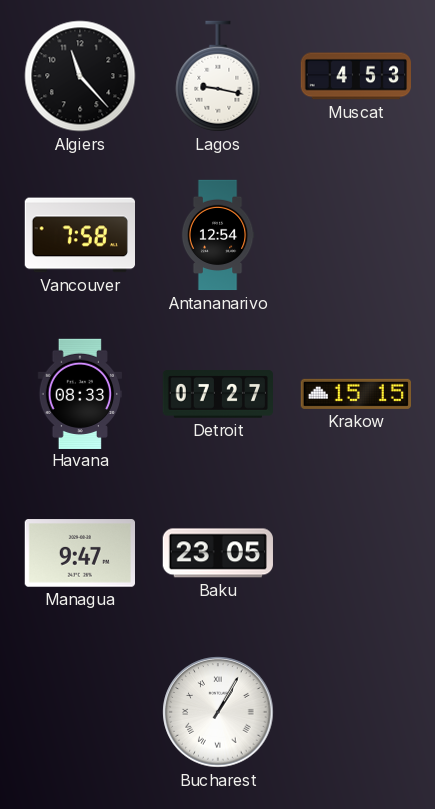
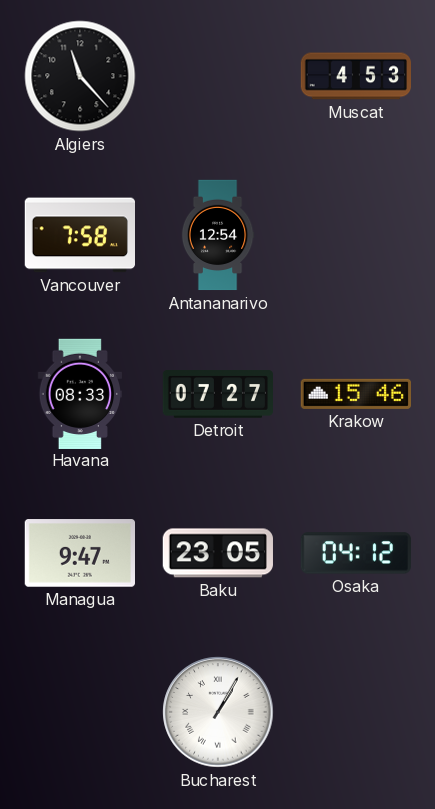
Lagos: 9:17 -> none (218, 76)
Krakow: 15:15 -> 15:46 (355, 394)
Osaka: none -> 04:12 (356, 553)
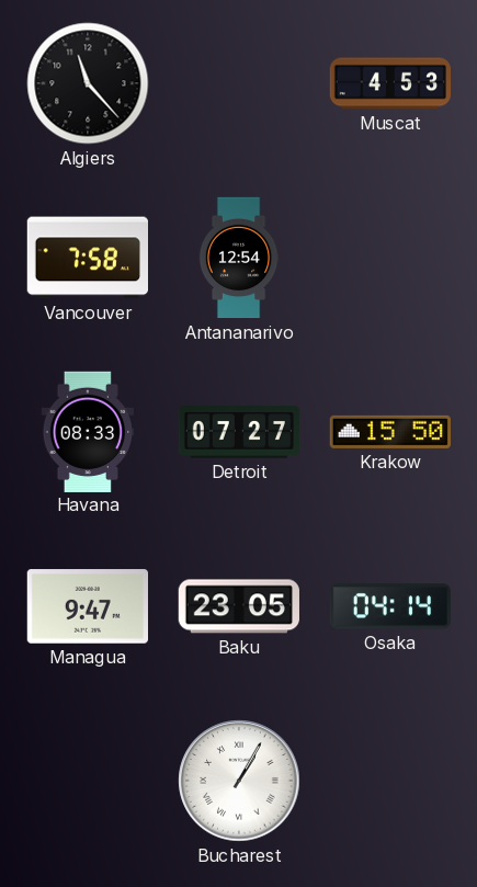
Krakow: 15:46 -> 15:50 (389, 432)
Osaka: 04:12 -> 04:14 (390, 606)
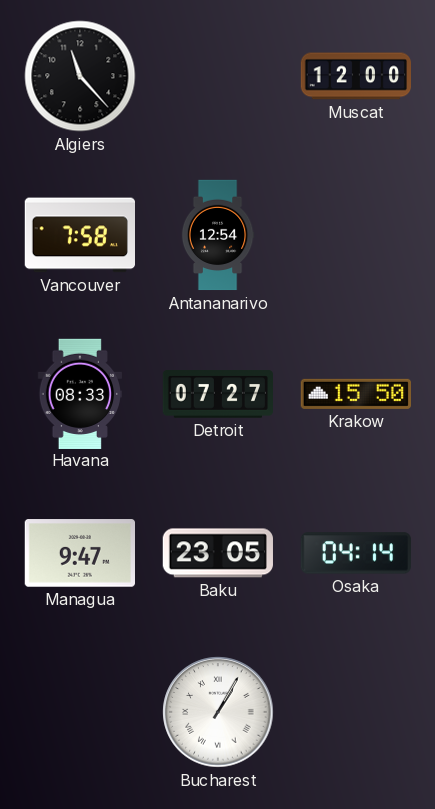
Muscat: 4:53 -> 12:00 (356, 76)
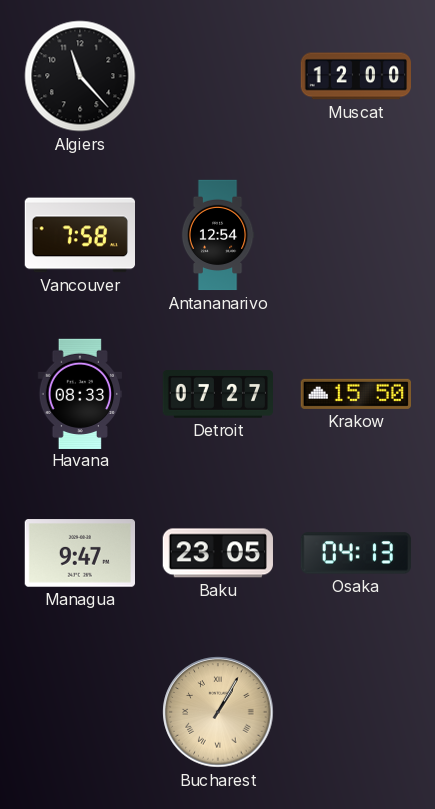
Osaka: 04:14 -> 04:13 (356, 553)
Bucharest dial: white -> champagne (218, 712)
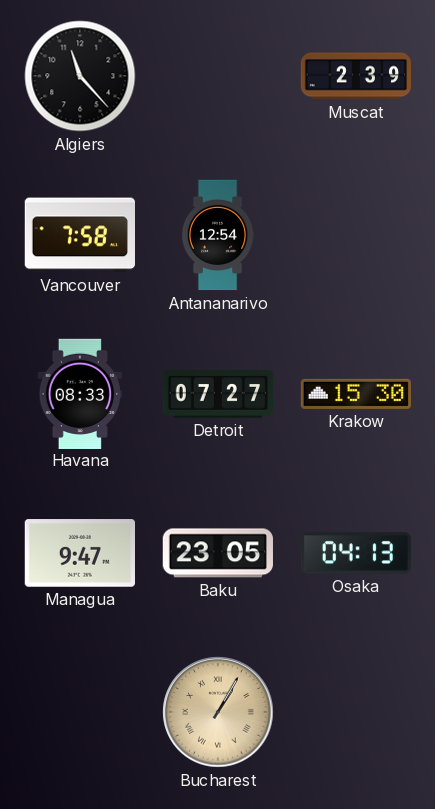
Muscat: 12:00 -> 2:39 (356, 76)
Krakow: 15:50 -> 15:30 (355, 394)
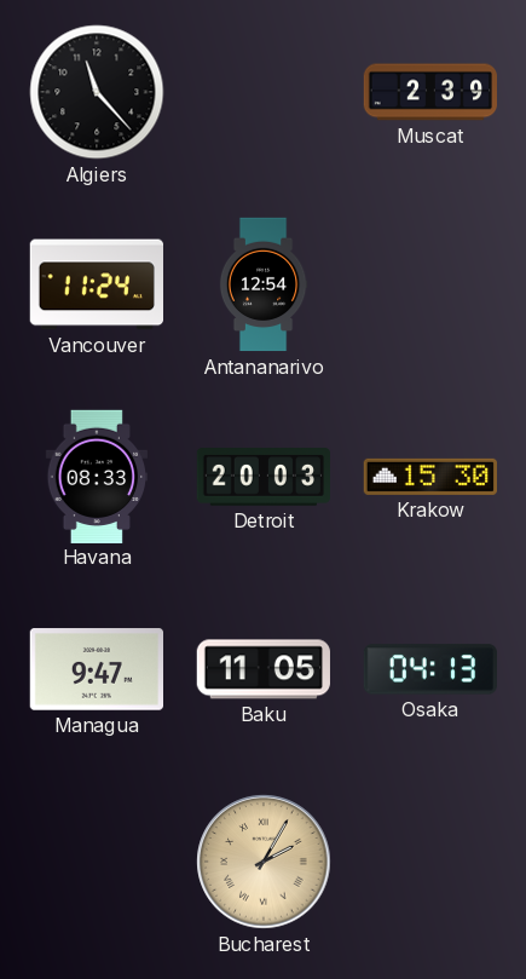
Vancouver: 7:58 -> 11:24 (96, 284)
Detroit: 07:27 -> 20:03 (262, 477)
Baku: 23:05 -> 11:05 (264, 669)
Bucharest: 1:05 -> 2:05 (264, 862)
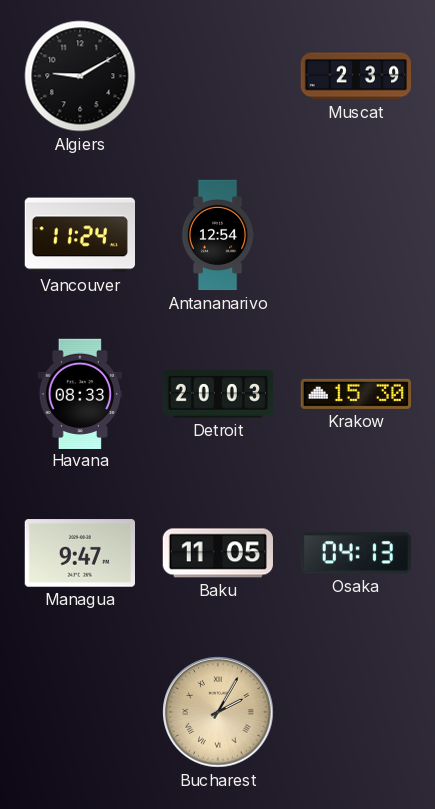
Algiers: 11:23 -> 9:10 (80, 76)
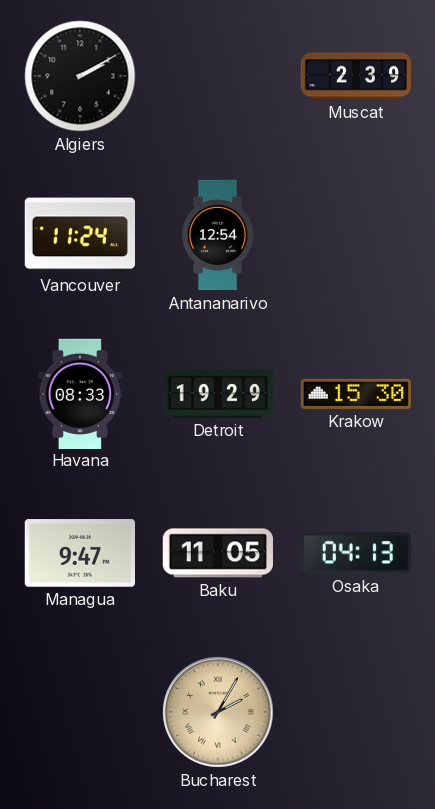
Algiers: 9:10 -> 2:10 (80, 76)
Detroit: 20:03 -> 19:29 (217, 394)
